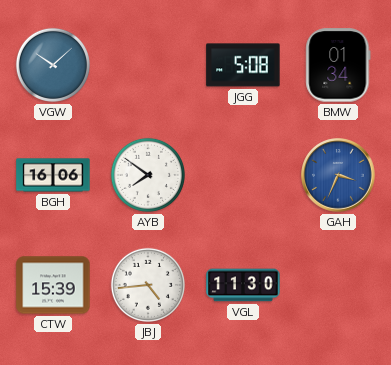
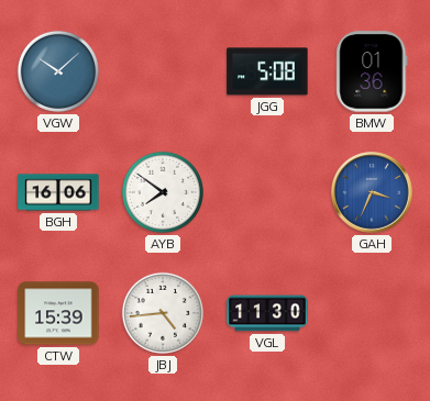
BMW: 01:34 -> 01:36 (372, 71)
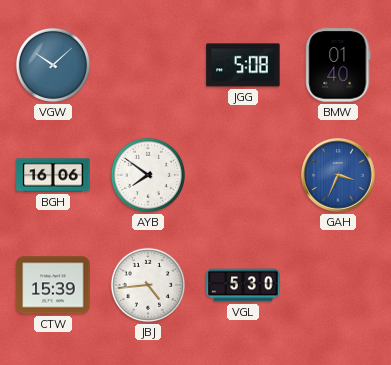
BMW: 01:36 -> 01:40 (338, 65)
VGL: 11:30 -> 5:30 (243, 285)
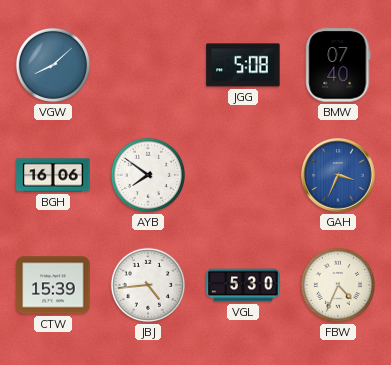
VGW: 10:08 -> 8:08 (53, 65)
BMW: 01:40 -> 07:40 (338, 65)
FBW: none -> 4:34 (338, 285)
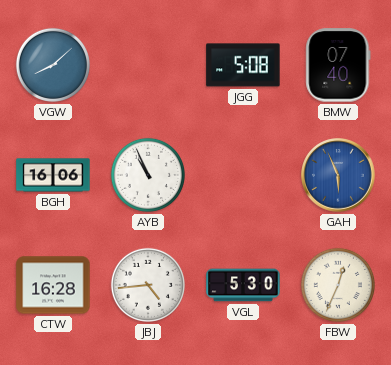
AYB: 7:51 -> 10:56 (148, 175)
GAH: 3:34 -> 5:56 (338, 175)
CTW: 15:39 -> 16:28 (53, 285)
FBW: 4:34 -> 12:34 (338, 285)
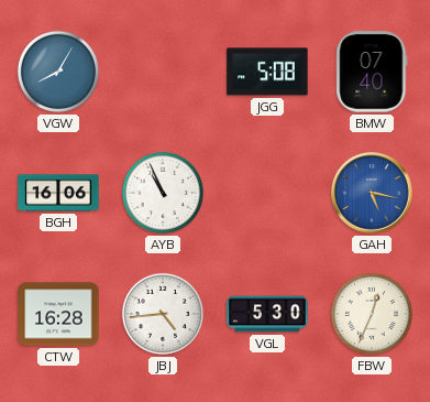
VGW: 8:08 -> 8:05 (58, 72)
GAH: 5:56 -> 5:17 (372, 193)
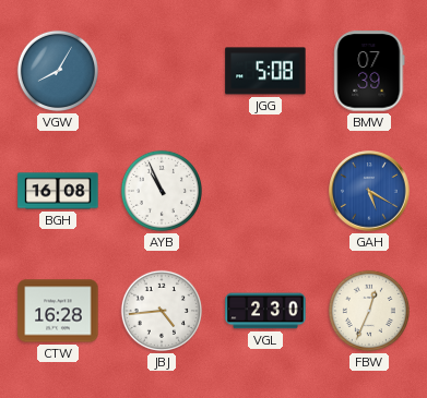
BMW: 07:40 -> 07:39 (369, 71)
BGH: 16:06 -> 16:08 (58, 191)
GAH: 5:17 -> 5:20 (369, 191)
VGL: 5:30 -> 2:30 (265, 311)
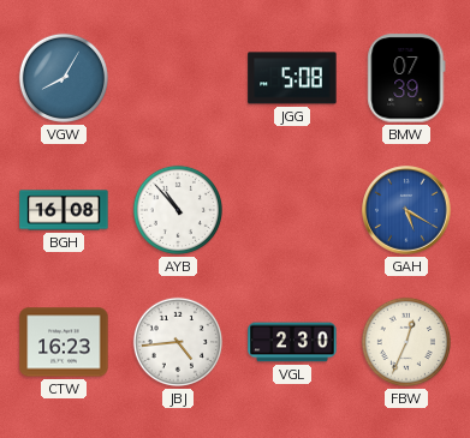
AYB: 10:56 -> 10:53 (178, 210)
CTW: 16:28 -> 16:23 (64, 342)
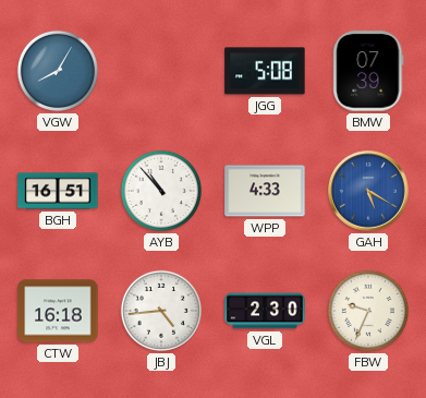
BGH: 16:08 -> 16:51 (58, 191)
WPP: none -> 4:33 (265, 191)
CTW: 16:23 -> 16:18 (58, 311)
FBW: 12:34 -> 9:34 (368, 311)
